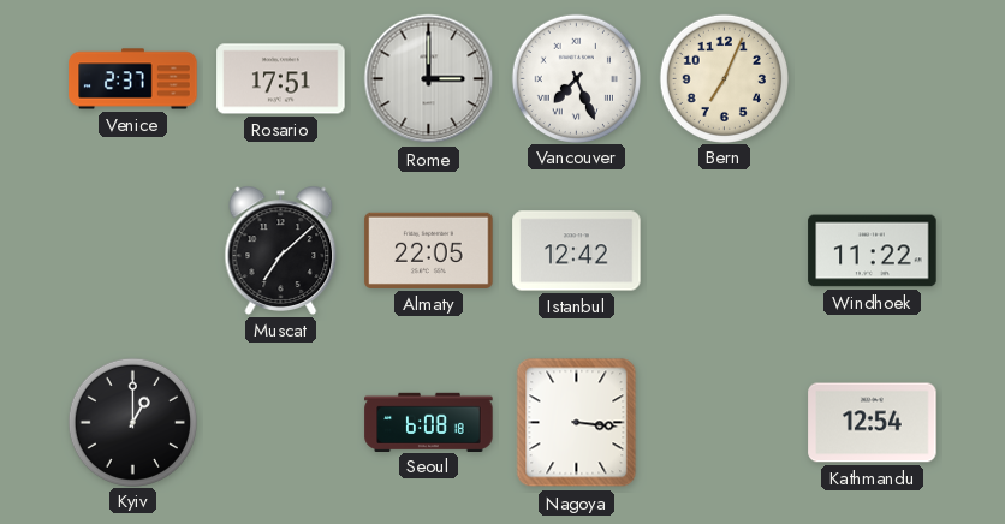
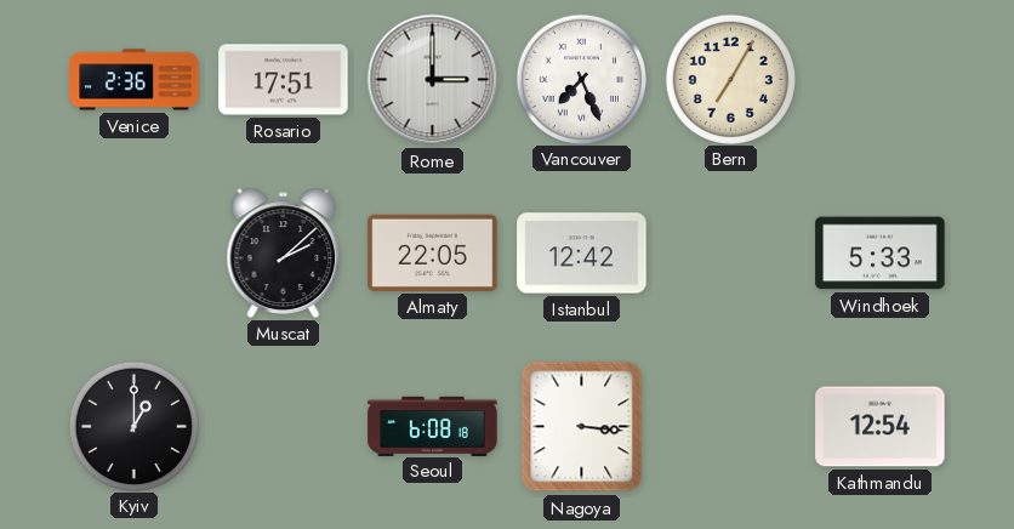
Venice: 2:37 -> 2:36 (135, 80)
Bern: 7:04 -> 7:05 (730, 79)
Muscat: 7:08 -> 2:08 (284, 252)
Windhoek: 11:22 -> 5:33 (881, 254)
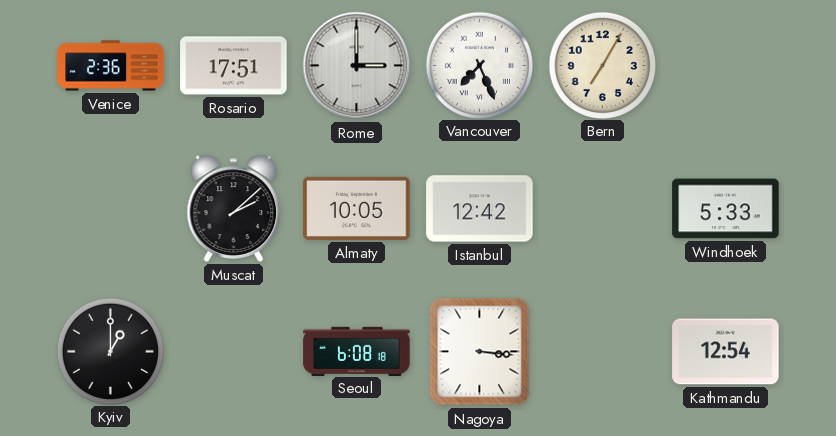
Almaty: 22:05 -> 10:05 (357, 208)
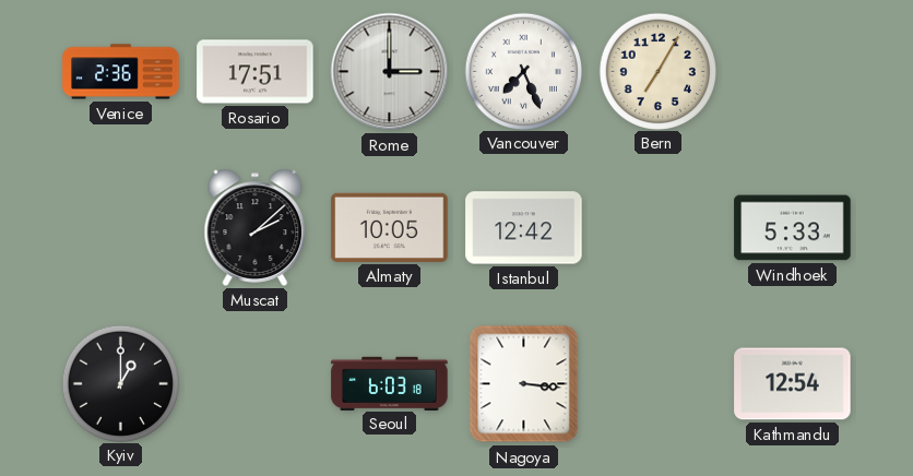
Seoul: 6:08 -> 6:03 (390, 383)
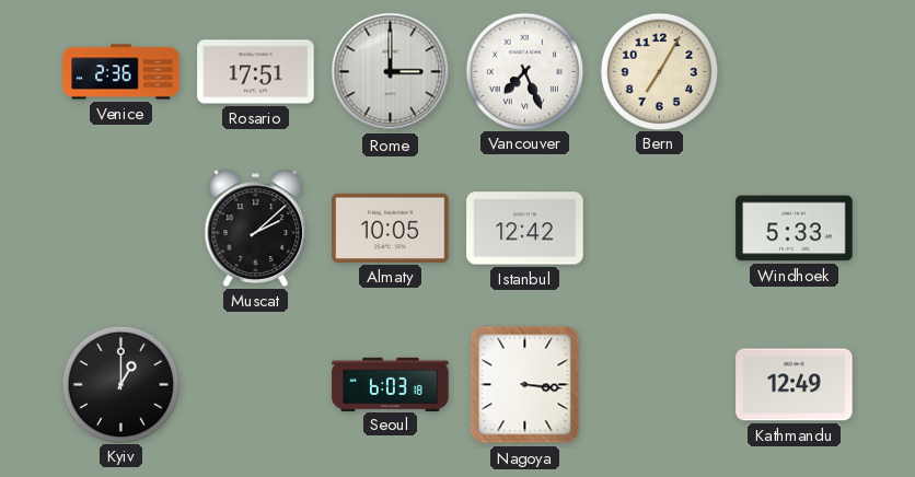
Kathmandu: 12:54 -> 12:49 (795, 385)
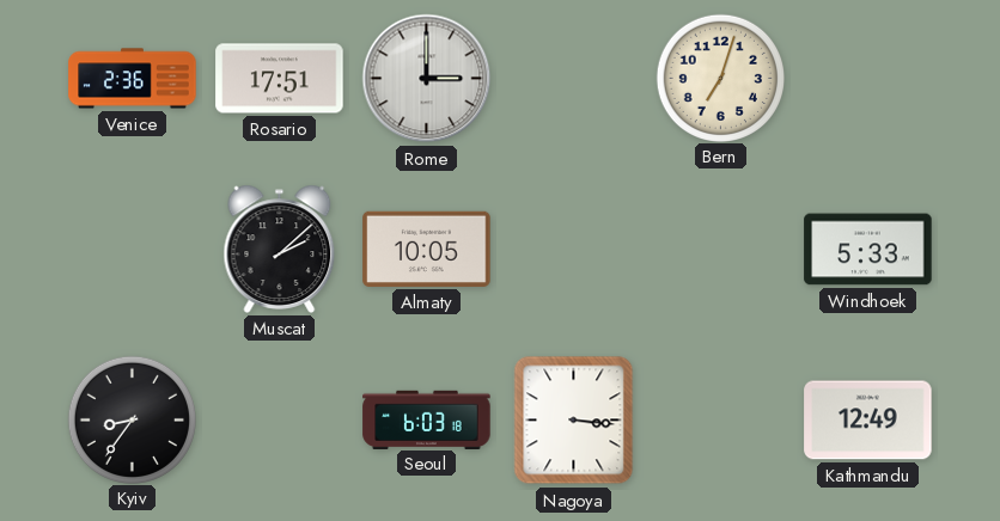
Vancouver: 7:26 -> none (524, 71)
Bern: 7:05 -> 7:03 (720, 78)
Istanbul: 12:42 -> none (525, 229)
Kyiv: 1:00 -> 8:36 (132, 419)
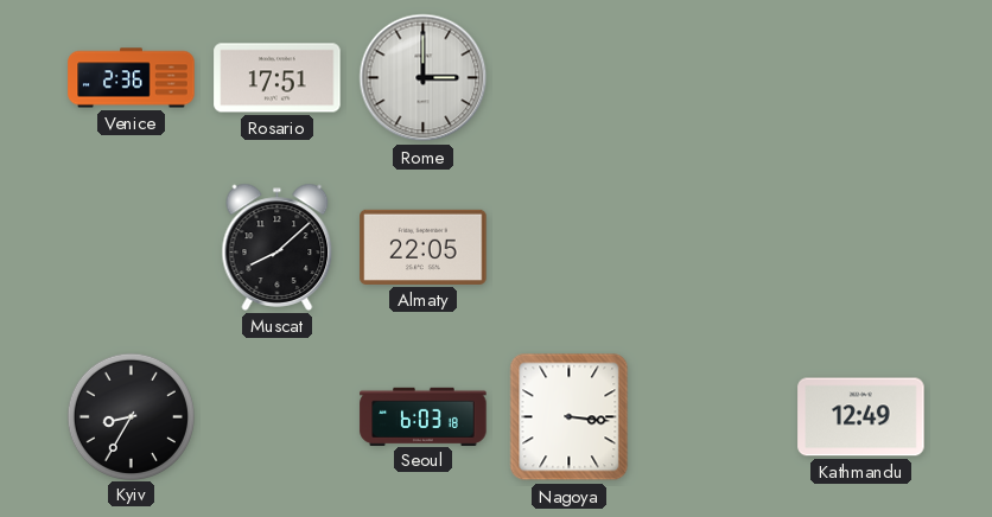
Bern: 7:03 -> none (720, 78)
Muscat: 2:08 -> 8:08 (278, 247)
Almaty: 10:05 -> 22:05 (424, 247)
Windhoek: 5:33 -> none (868, 250)
Kyiv: 8:36 -> 8:35 (131, 416)
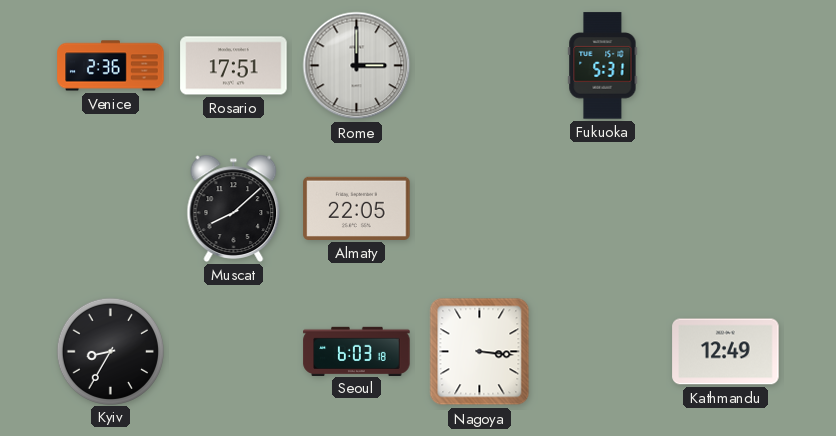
Fukuoka: none -> 5:31 (603, 66)
